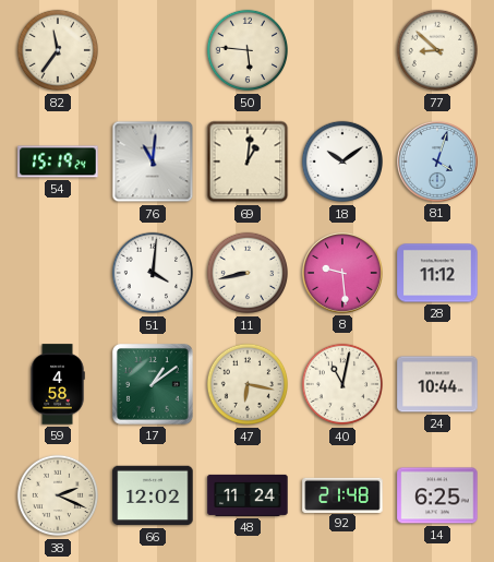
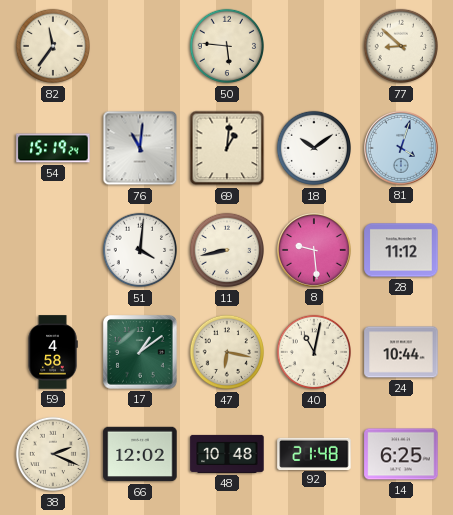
48: 11:24 -> 10:48 (227, 454)
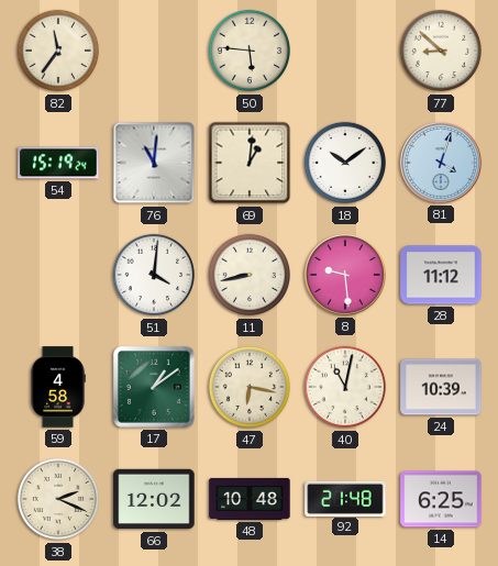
24: 10:44 -> 10:39 (441, 387)
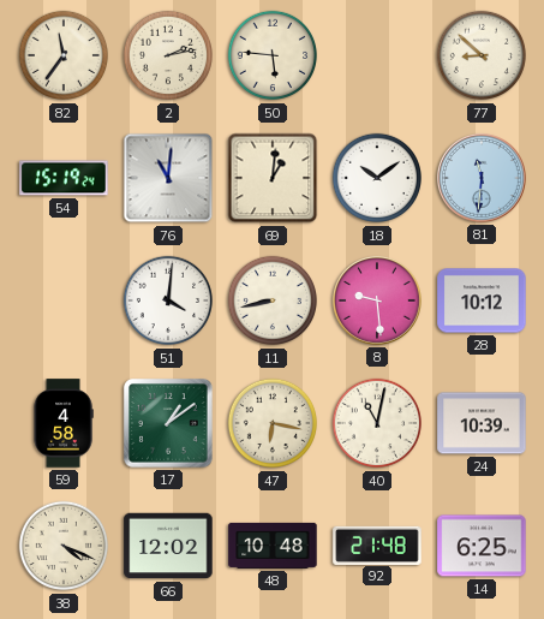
2: none -> 2:13 (167, 55)
81: 4:03 -> 11:31 (483, 179)
28: 11:12 -> 10:12 (482, 300)
38: 2:19 -> 4:19 (62, 546)
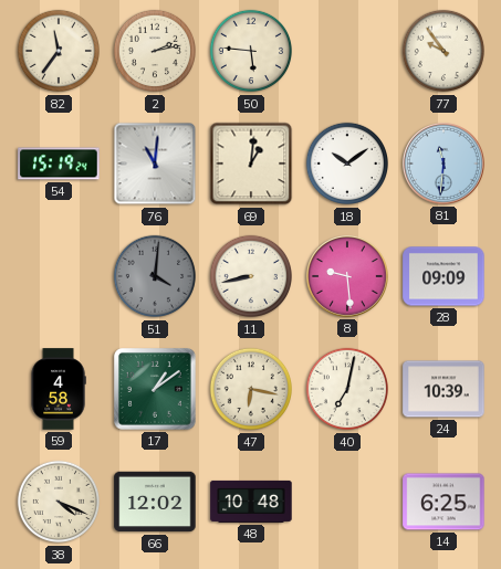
77: 8:52 -> 9:54 (442, 51)
51 dial: white -> grey (154, 276)
28: 10:12 -> 09:09 (443, 276)
40: 11:02 -> 7:02 (346, 389)
92: 21:48 -> none (377, 544)
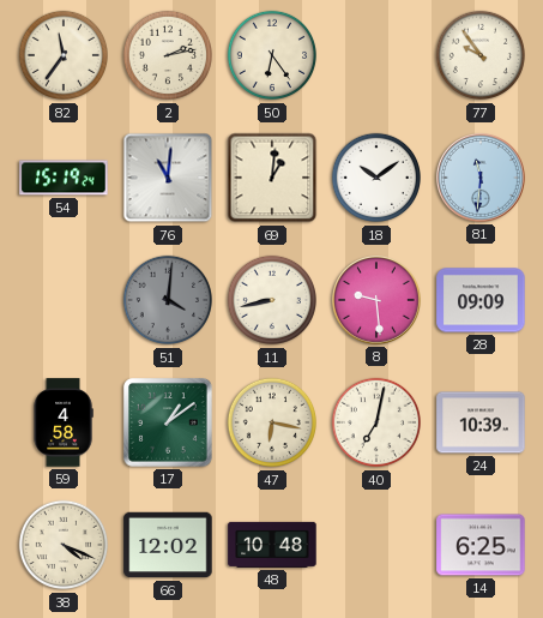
50: 5:46 -> 6:24 (271, 55)
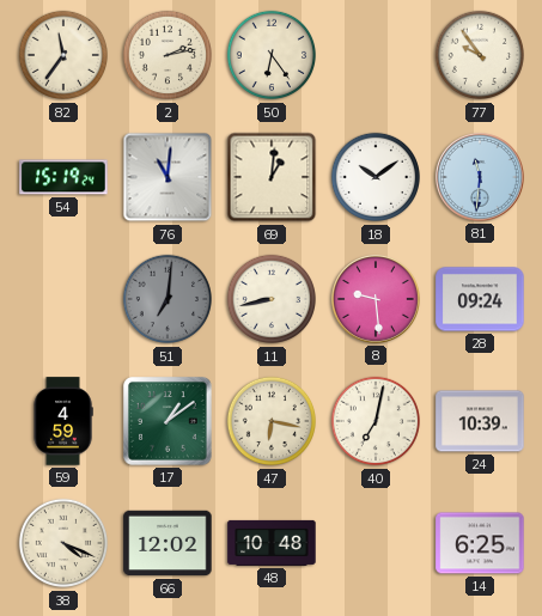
51: 4:01 -> 7:01 (166, 299)
28: 09:09 -> 09:24 (480, 299)
59: 4:58 -> 4:59 (63, 421)
